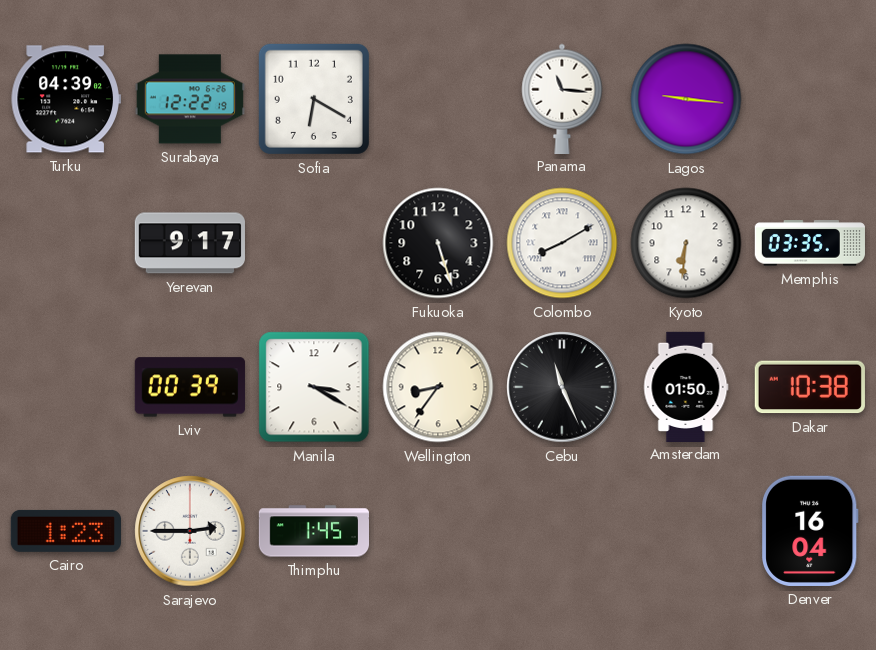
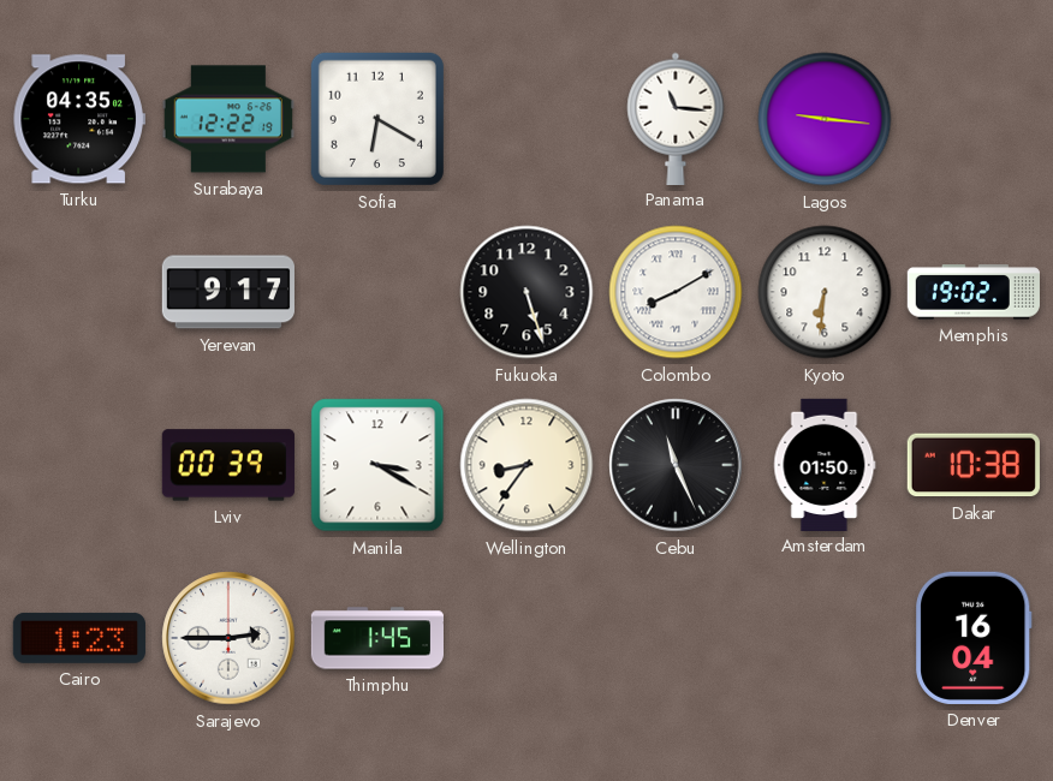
Turku: 04:39 -> 04:35 (79, 119)
Memphis: 03:35 -> 19:02 (974, 292)
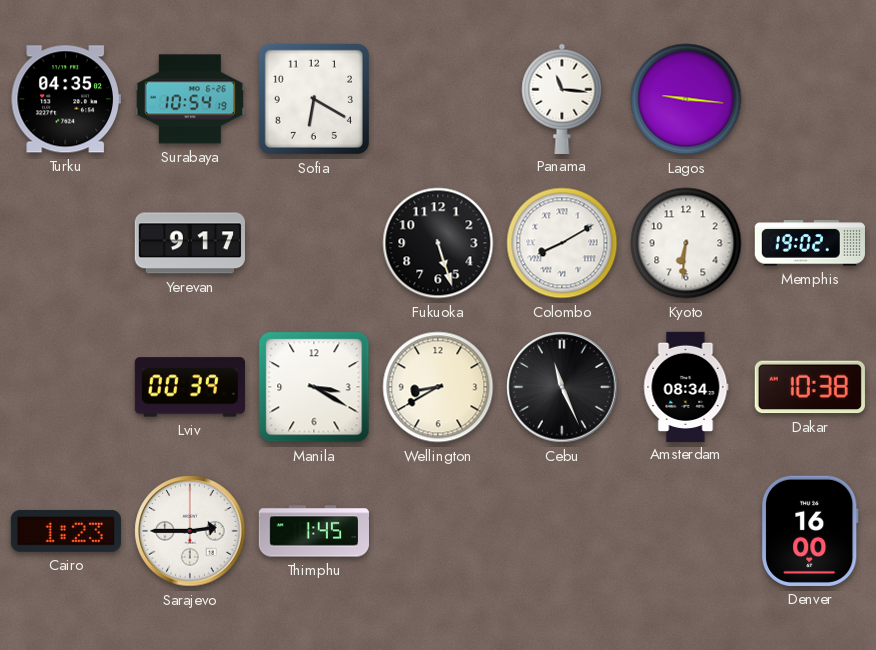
Surabaya: 12:22 -> 10:54 (190, 99)
Wellington: 8:36 -> 8:40 (438, 387)
Amsterdam: 01:50 -> 08:34 (686, 386)
Denver: 16:04 -> 16:00 (811, 531)
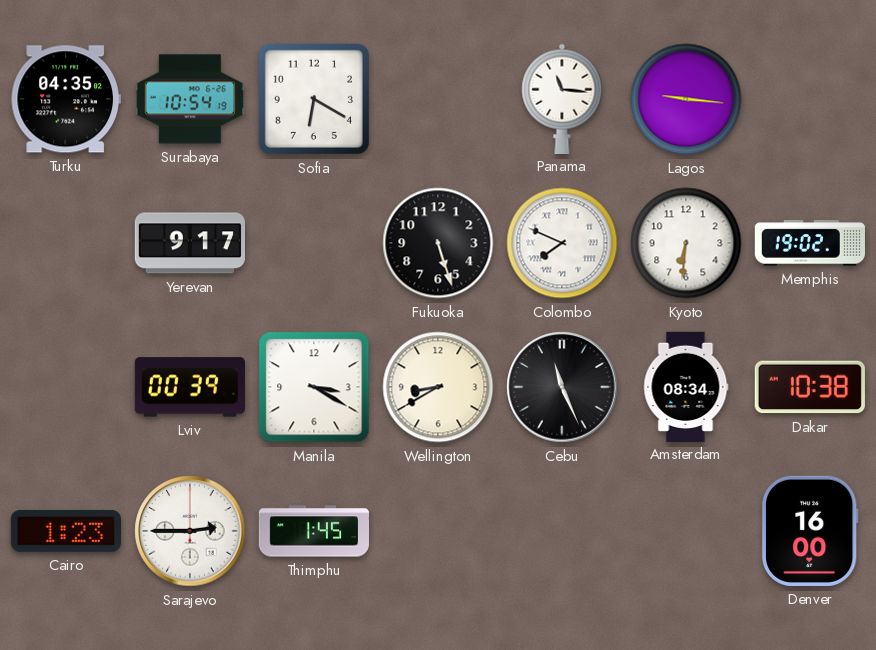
Colombo: 8:10 -> 7:49 (562, 243)
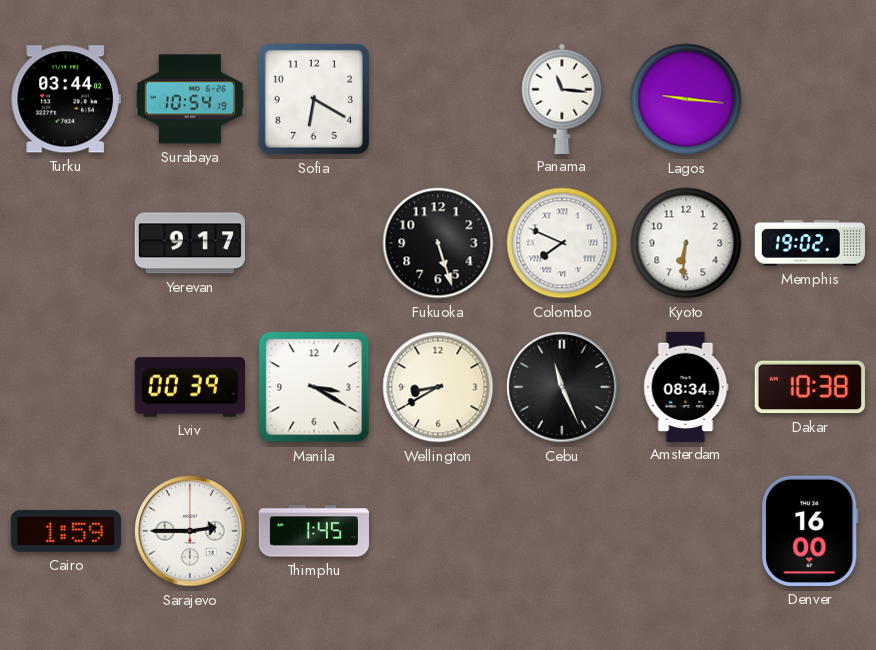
Turku: 04:35 -> 03:44 (66, 99)
Cairo: 1:23 -> 1:59 (66, 531)
